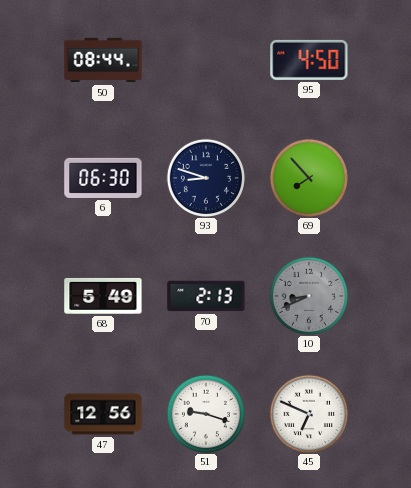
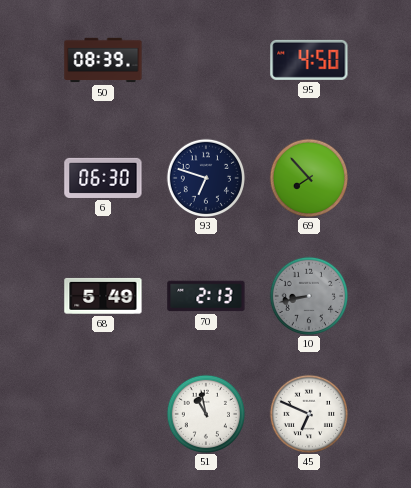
50: 08:44 -> 08:39 (103, 60)
93: 8:48 -> 6:48 (205, 177)
10: 8:41 -> 8:43 (308, 295)
47: 12:56 -> none (103, 414)
51: 9:18 -> 10:58 (205, 413)
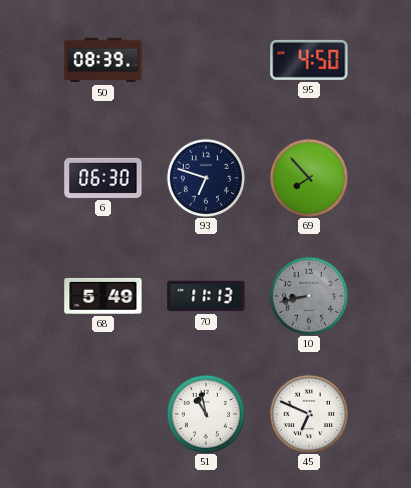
70: 2:13 -> 11:13 (206, 296)
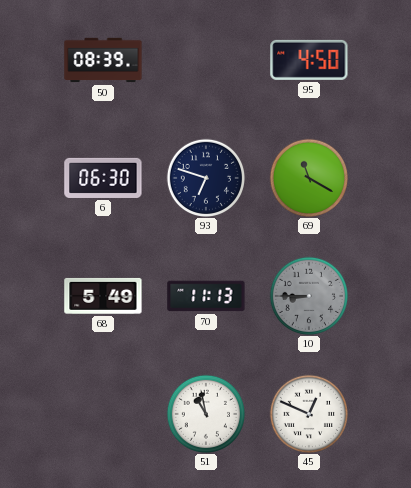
69: 7:53 -> 11:20 (308, 177)
10: 8:43 -> 8:45 (308, 295)
45: 6:49 -> 12:49 (308, 413)
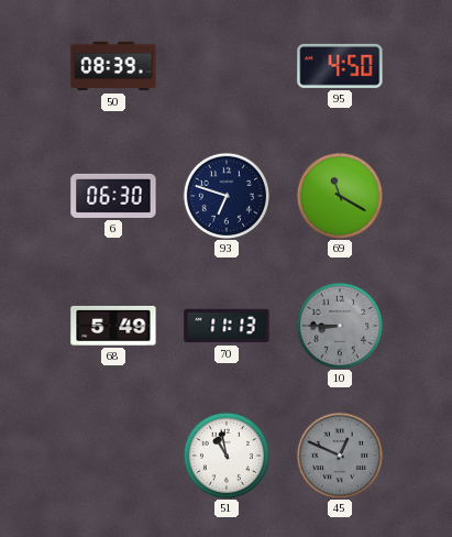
45 dial: white -> grey (339, 454)
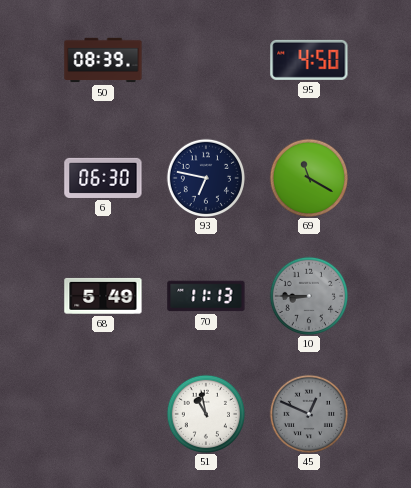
93: 6:48 -> 6:47 (205, 177)
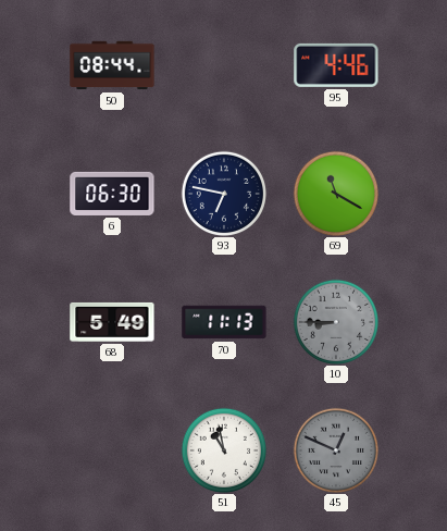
50: 08:39 -> 08:44 (112, 65)
95: 4:50 -> 4:46 (336, 65)
